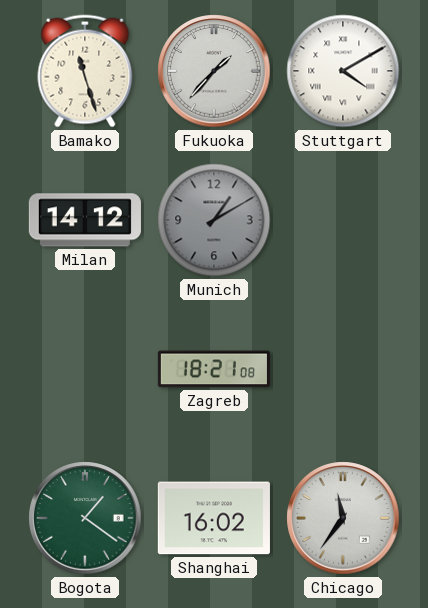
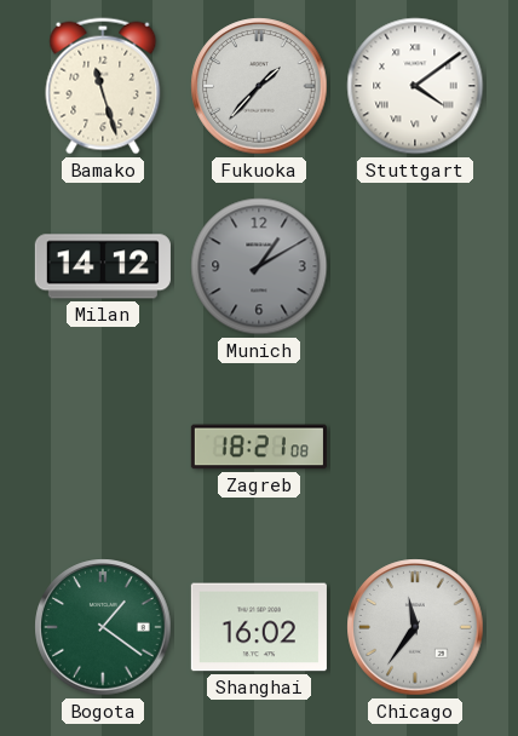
Stuttgart: 4:10 -> 4:09 (415, 86)
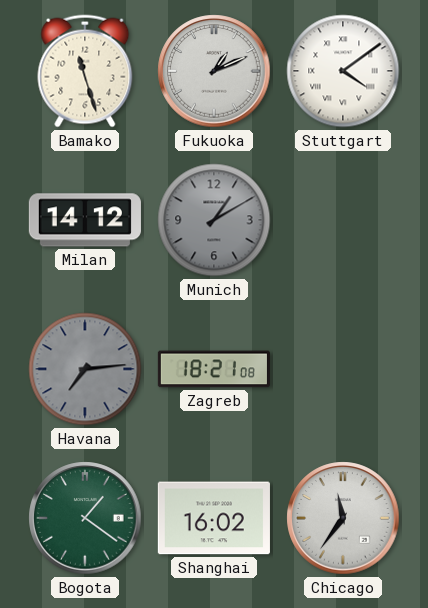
Fukuoka: 1:37 -> 1:11 (214, 71)
Havana: none -> 7:14 (85, 369)
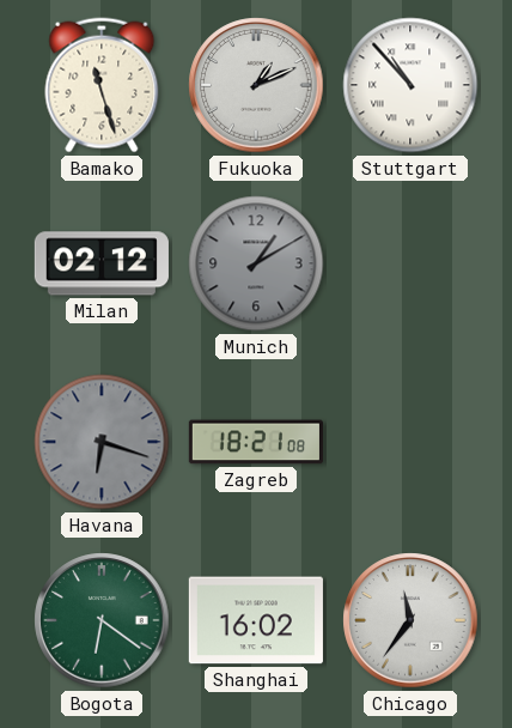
Stuttgart: 4:09 -> 10:53 (410, 85)
Milan: 14:12 -> 02:12 (102, 263)
Havana: 7:14 -> 6:18 (102, 442)
Bogota: 1:21 -> 6:21 (102, 620)
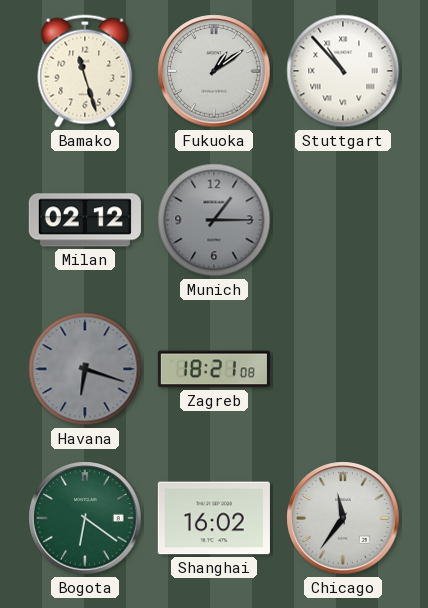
Fukuoka: 1:11 -> 1:09 (214, 71)
Munich: 1:10 -> 1:15 (214, 220)
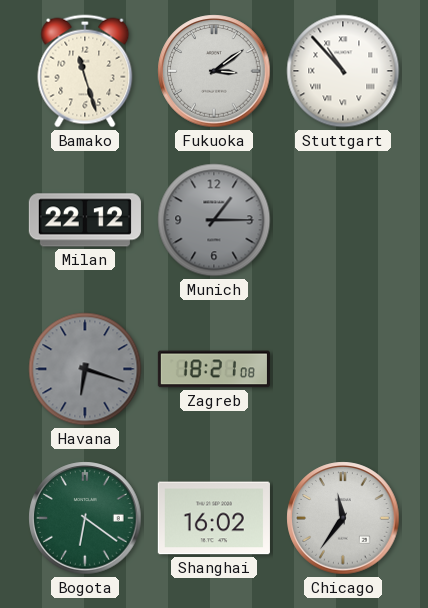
Fukuoka: 1:09 -> 3:09 (214, 71)
Milan: 02:12 -> 22:12 (85, 220)
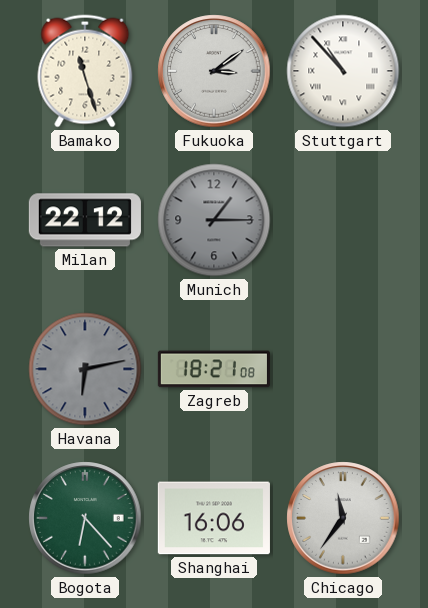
Havana: 6:18 -> 6:13 (85, 369)
Bogota: 6:21 -> 6:23 (85, 518)
Shanghai: 16:02 -> 16:06 (214, 518)
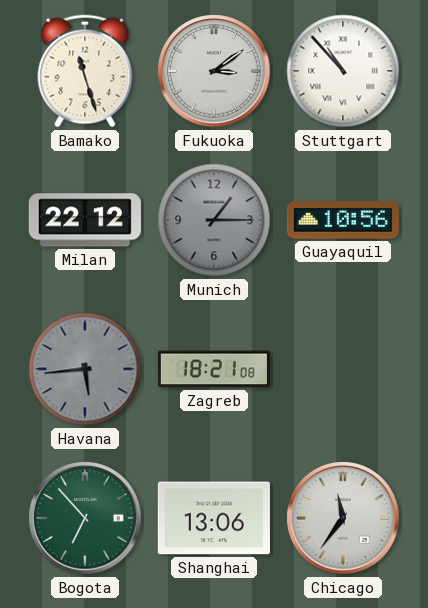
Guayaquil: none -> 10:56 (343, 220)
Havana: 6:13 -> 5:44 (85, 369)
Bogota: 6:23 -> 6:53 (85, 518)
Shanghai: 16:06 -> 13:06 (214, 518)
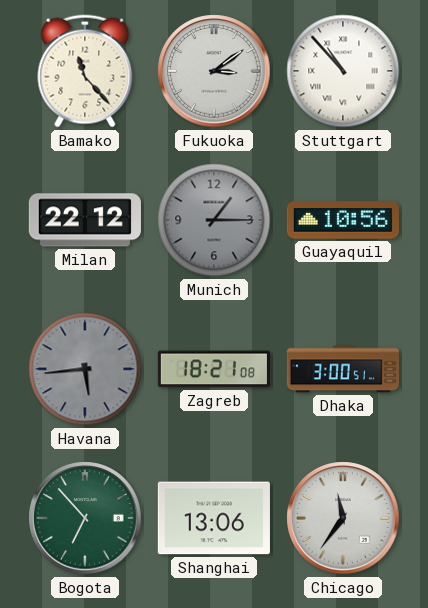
Bamako: 11:27 -> 11:23 (85, 71)
Dhaka: none -> 3:00 (343, 369)
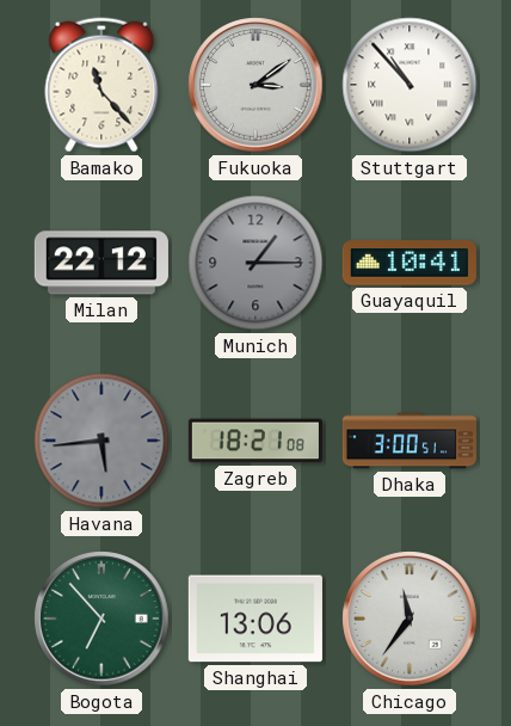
Guayaquil: 10:56 -> 10:41 (410, 263)
